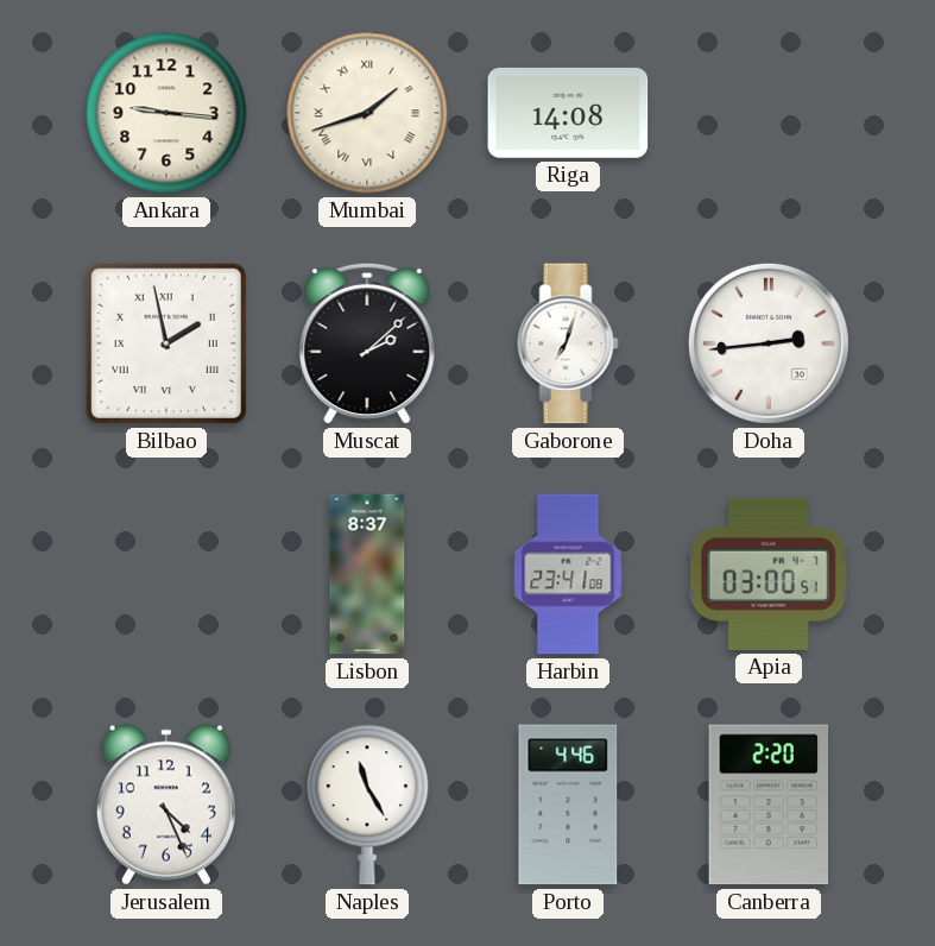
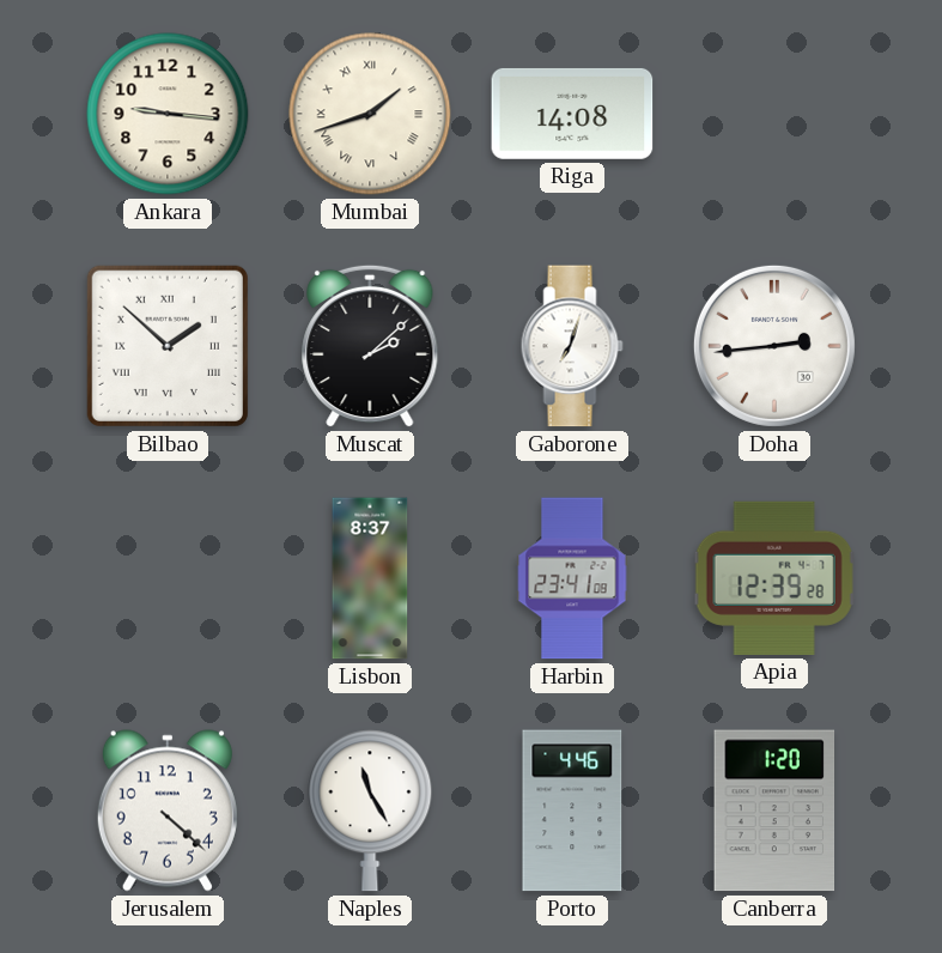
Bilbao: 1:58 -> 1:52 (168, 346)
Apia: 03:00 -> 12:39 (774, 578)
Jerusalem: 4:26 -> 4:22 (168, 811)
Canberra: 2:20 -> 1:20 (774, 811)
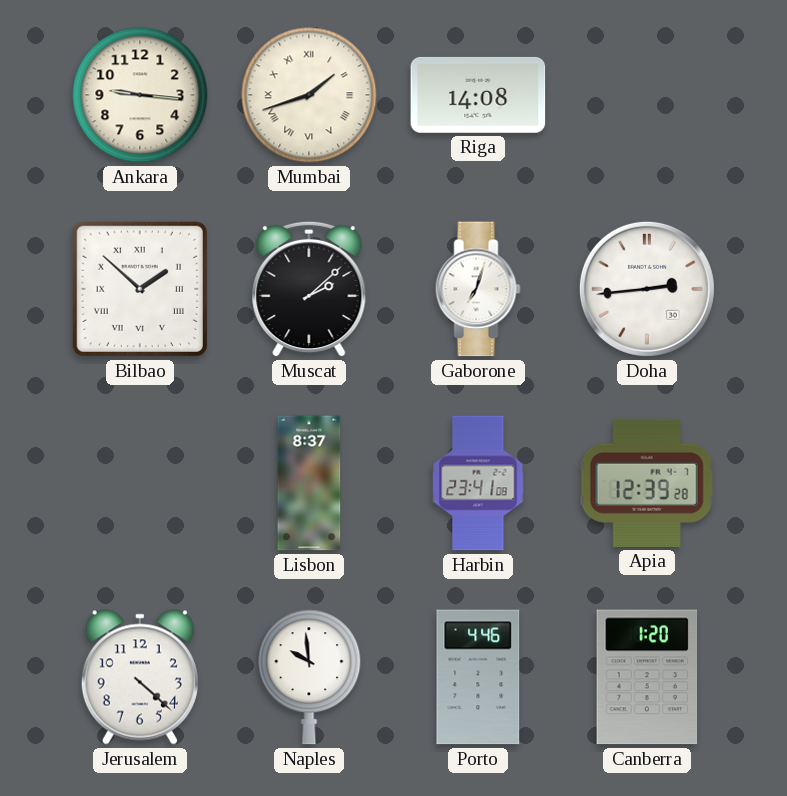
Naples: 11:25 -> 9:59 (309, 677)
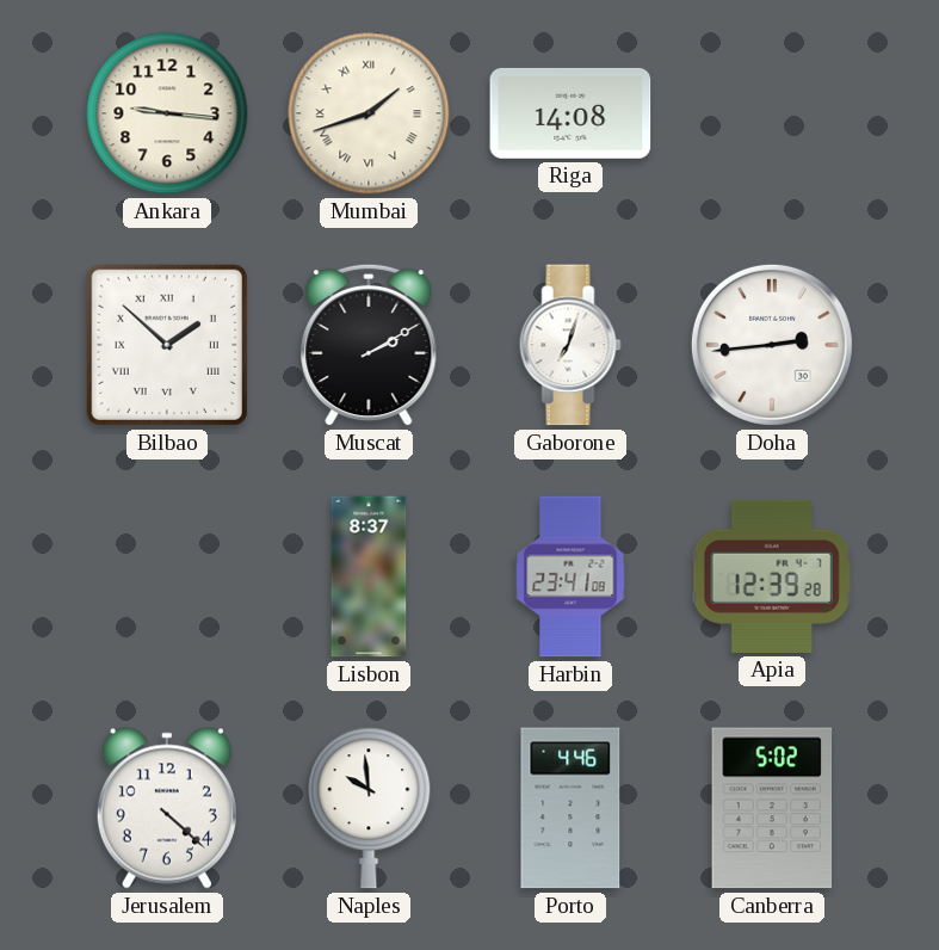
Muscat: 2:08 -> 2:10 (369, 345)
Canberra: 1:20 -> 5:02 (772, 808)
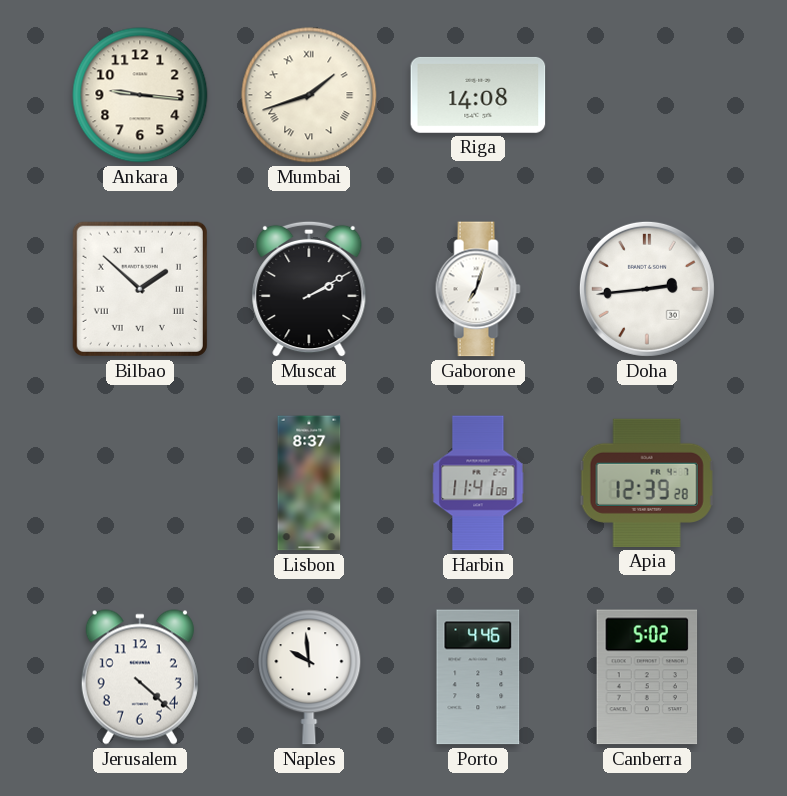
Harbin: 23:41 -> 11:41 (478, 483)
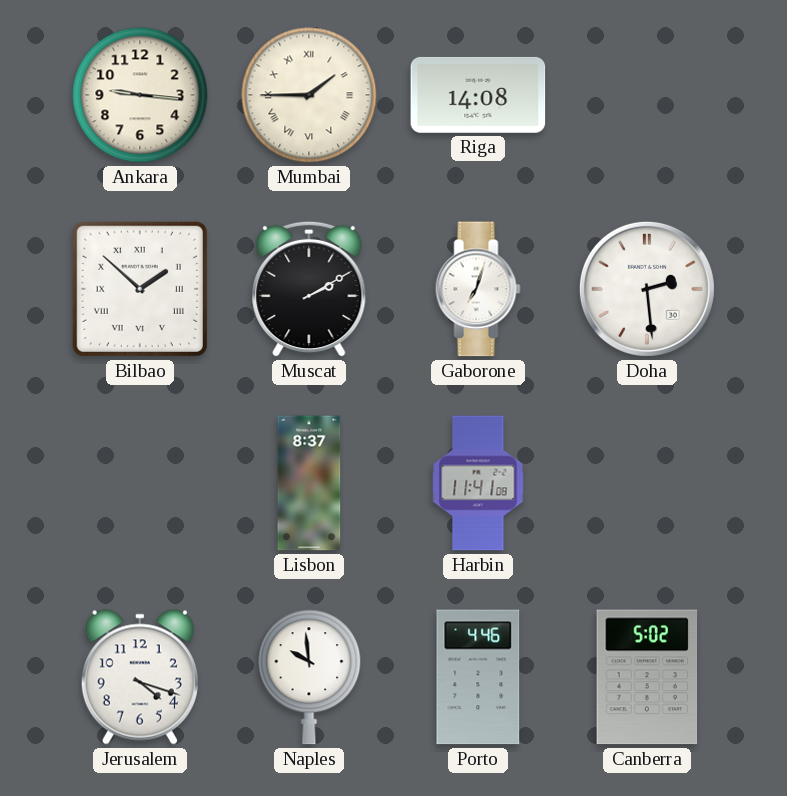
Mumbai: 1:42 -> 1:45 (309, 95)
Doha: 2:44 -> 2:29 (647, 289)
Apia: 12:39 -> none (647, 483)
Jerusalem: 4:22 -> 4:18 (140, 677)
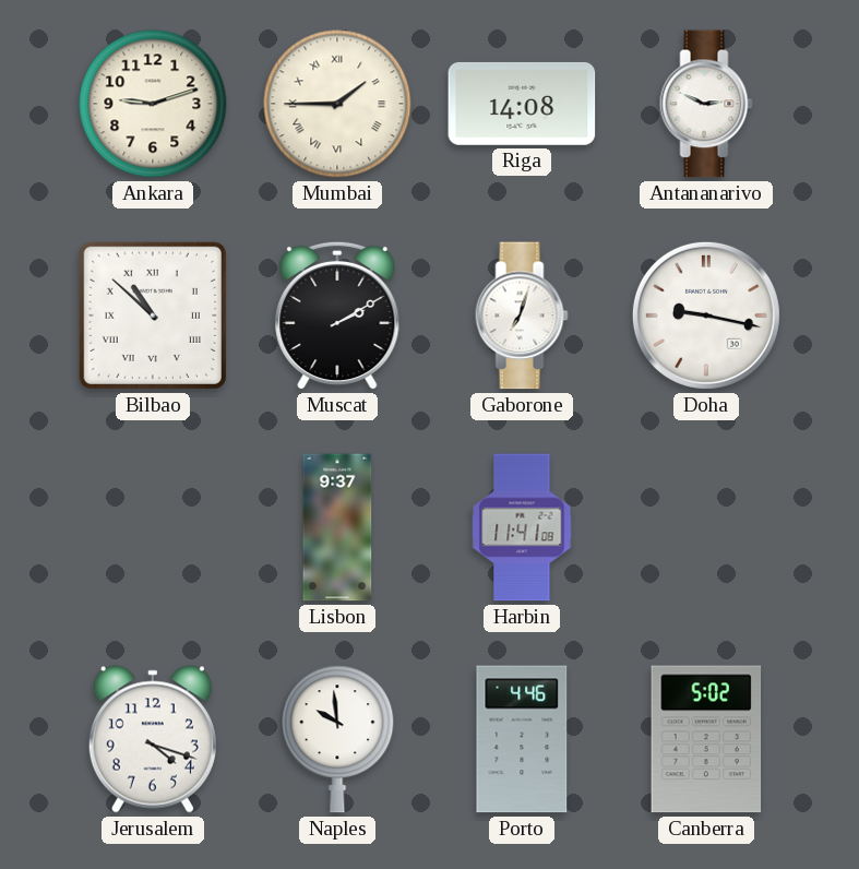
Ankara: 9:16 -> 9:12 (153, 104)
Antananarivo: none -> 2:49 (706, 104)
Bilbao: 1:52 -> 10:52 (153, 316)
Doha: 2:29 -> 9:17 (706, 316)
Lisbon: 8:37 -> 9:37 (337, 527)
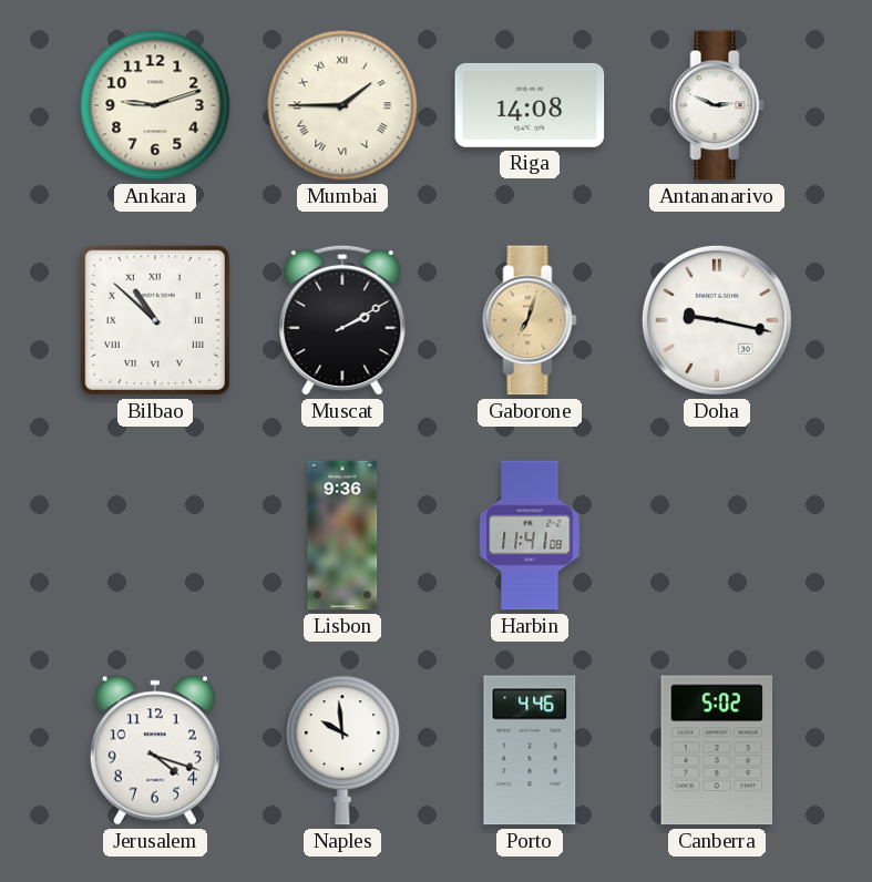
Gaborone dial: white -> champagne (530, 320)
Lisbon: 9:37 -> 9:36 (342, 535)
